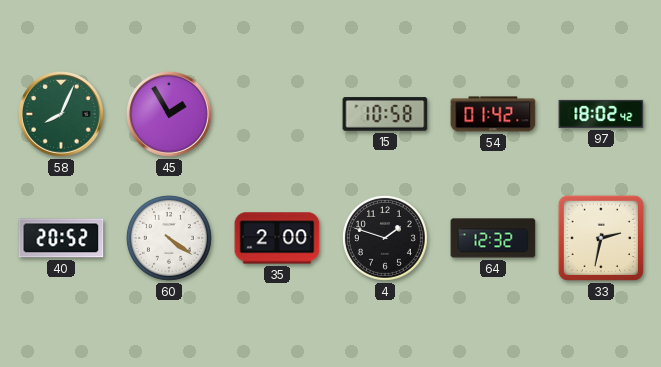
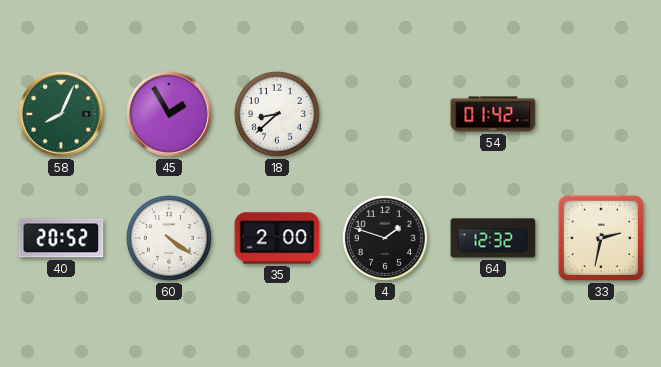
18: none -> 8:38 (277, 114)
15: 10:58 -> none (385, 114)
97: 18:02 -> none (601, 114)
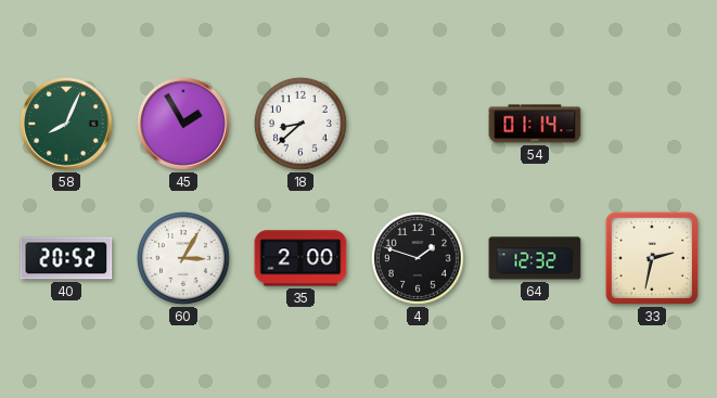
54: 01:42 -> 01:14 (535, 124)
60: 4:21 -> 3:05 (183, 258)
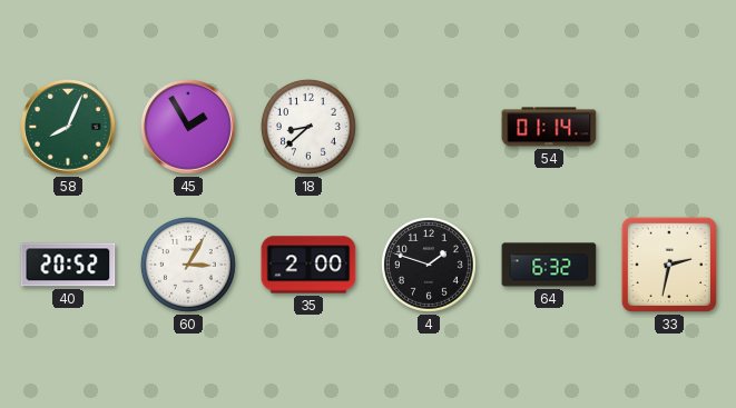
64: 12:32 -> 6:32 (549, 265)
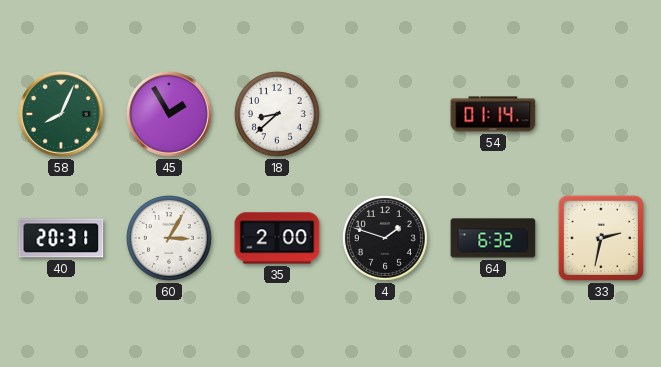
40: 20:52 -> 20:31 (61, 238)
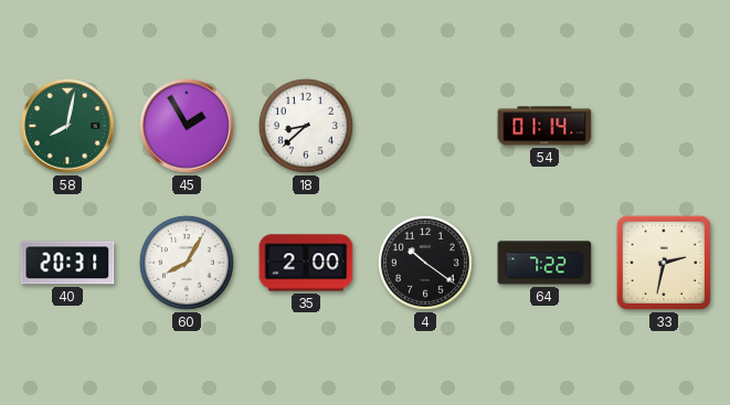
58: 8:04 -> 8:02 (68, 127)
60: 3:05 -> 8:05 (187, 263)
4: 1:48 -> 10:21 (425, 263)
64: 6:32 -> 7:22 (544, 263)
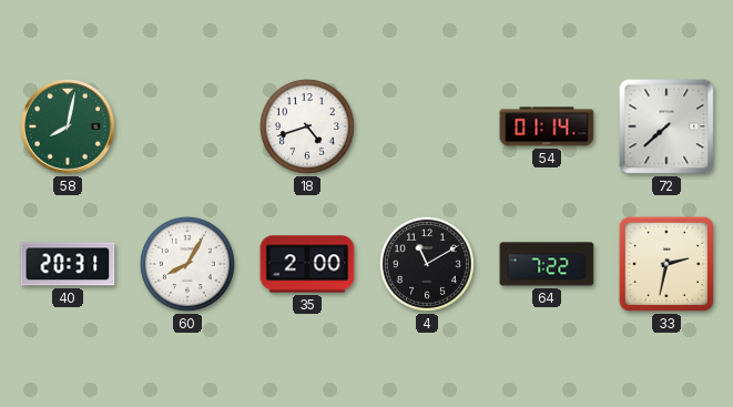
45: 1:55 -> none (188, 127)
18: 8:38 -> 4:42 (307, 126)
72: none -> 7:38 (666, 126)
4: 10:21 -> 11:10 (427, 264)
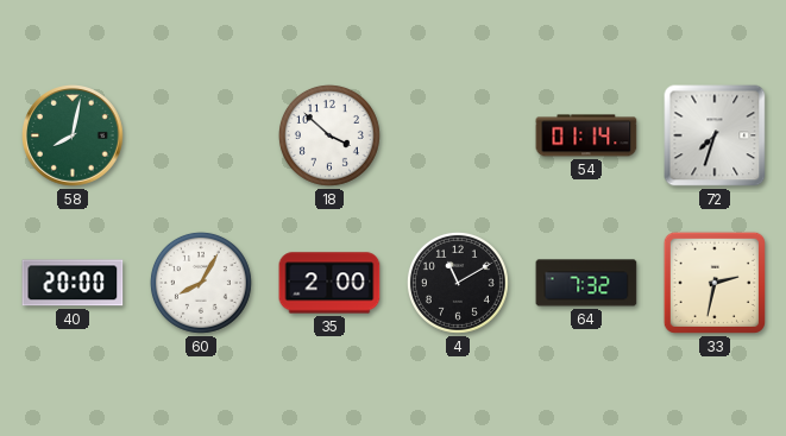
18: 4:42 -> 3:52 (329, 135)
72: 7:38 -> 7:33 (715, 135)
40: 20:31 -> 20:00 (73, 283)
64: 7:22 -> 7:32 (586, 283)
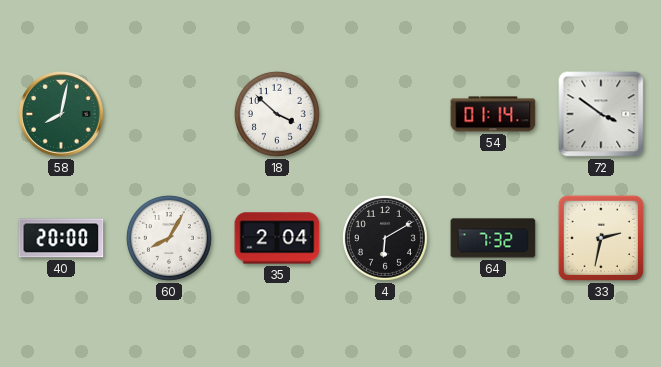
72: 7:33 -> 3:51 (601, 114)
35: 2:00 -> 2:04 (277, 238)
4: 11:10 -> 6:10 (385, 238)
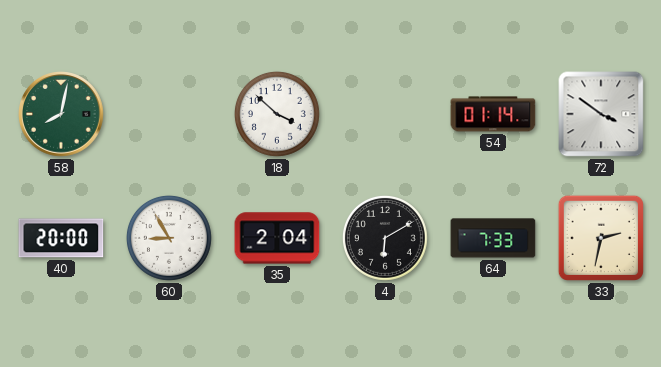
60: 8:05 -> 8:55 (169, 238)
64: 7:32 -> 7:33 (493, 238)
